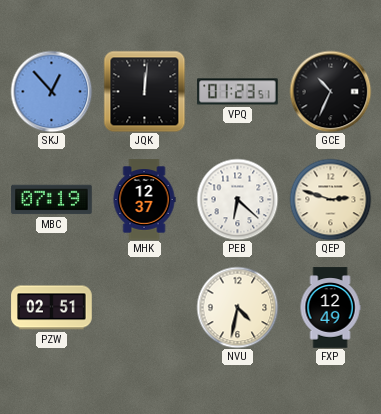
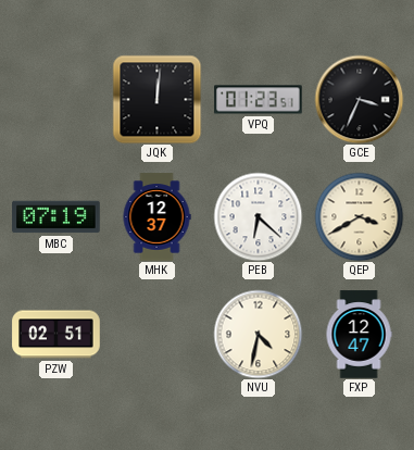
SKJ: 12:53 -> none (51, 91)
GCE: 10:34 -> 3:34 (359, 99)
QEP: 2:48 -> 3:40 (359, 216)
FXP: 12:49 -> 12:47 (359, 335)
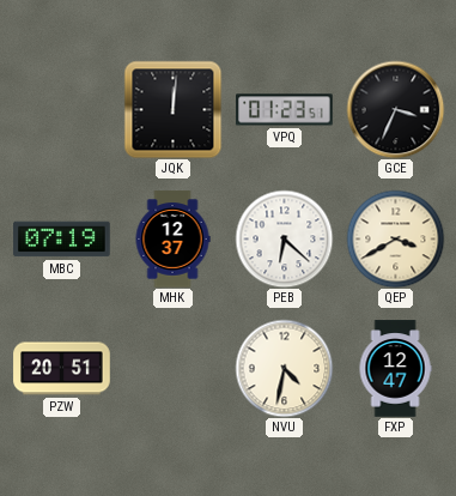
PZW: 02:51 -> 20:51 (62, 369)
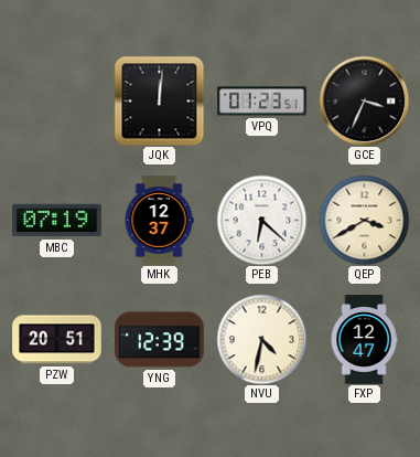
YNG: none -> 12:39 (160, 340)
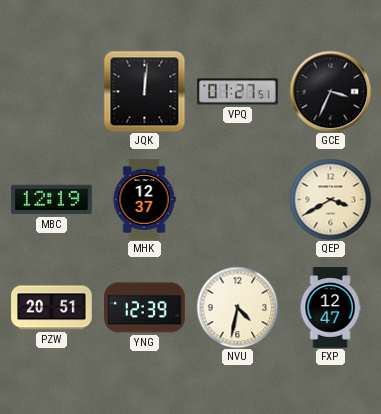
VPQ: 01:23 -> 01:27 (238, 92)
MBC: 07:19 -> 12:19 (52, 200)
PEB: 6:22 -> none (261, 220)
